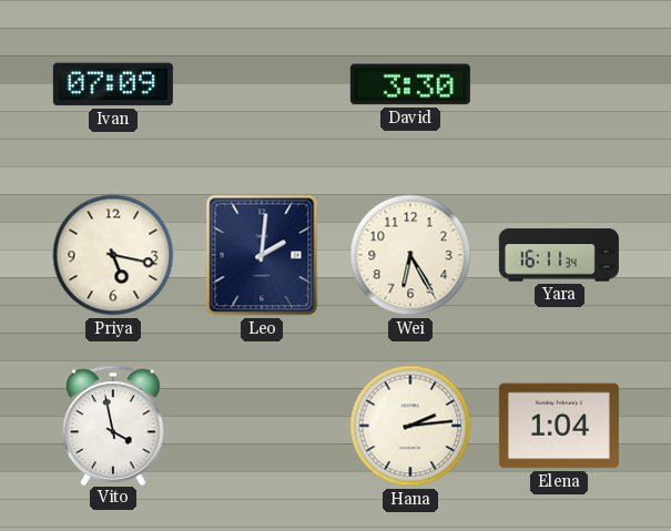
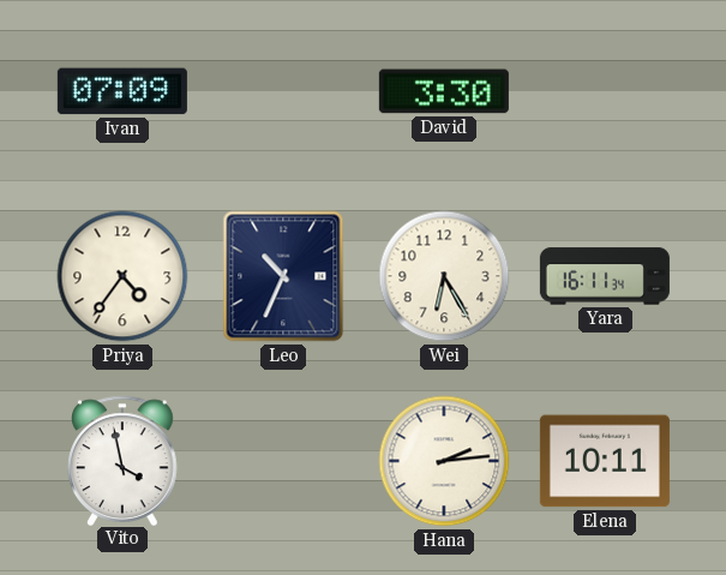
Priya: 5:17 -> 4:36 (122, 276)
Leo: 2:01 -> 10:34 (283, 276)
Elena: 1:04 -> 10:11 (605, 461)
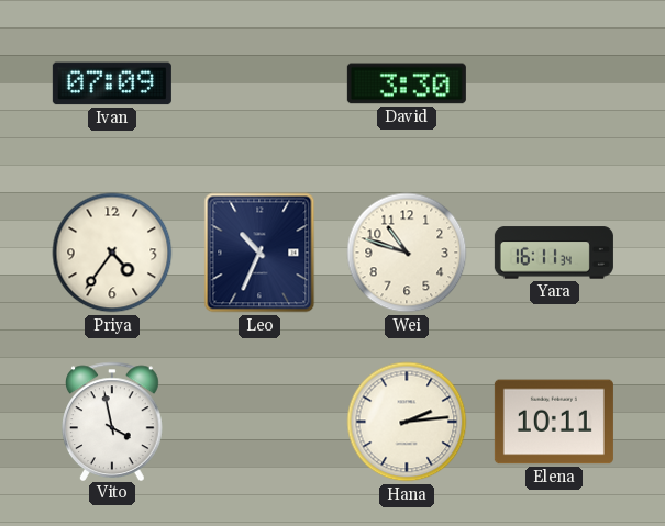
Wei: 6:25 -> 10:48 (407, 253)
